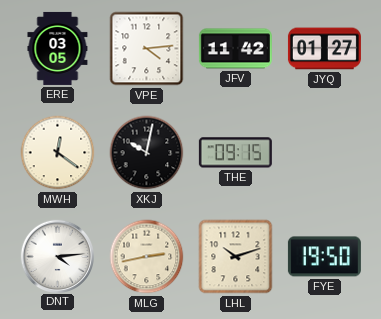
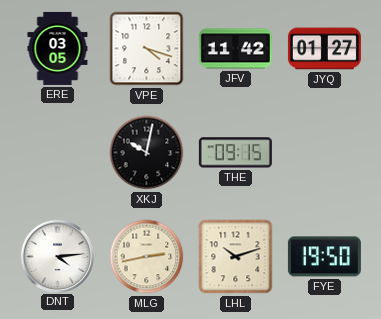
VPE: 4:14 -> 4:18 (147, 49)
MWH: 12:21 -> none (58, 153)
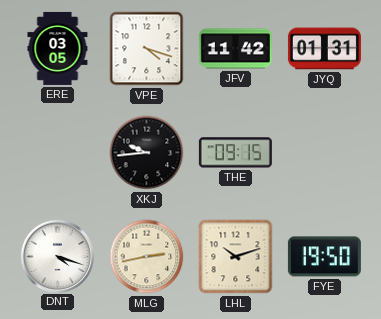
JYQ: 01:27 -> 01:31 (324, 49)
XKJ: 10:02 -> 9:44 (147, 153)
DNT: 4:14 -> 4:18 (57, 256)
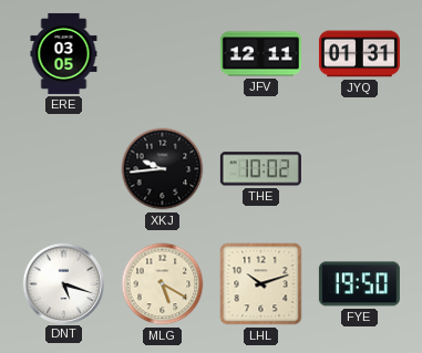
VPE: 4:18 -> none (147, 49)
JFV: 11:42 -> 12:11 (260, 54)
THE: 09:15 -> 10:02 (260, 169)
DNT: 4:18 -> 5:18 (63, 283)
MLG: 2:43 -> 5:20 (163, 284)
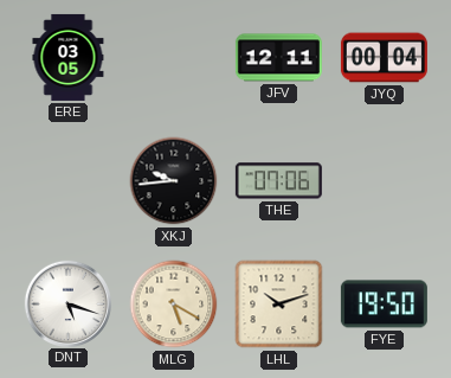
JYQ: 01:31 -> 00:04 (384, 58)
THE: 10:02 -> 07:06 (278, 181)
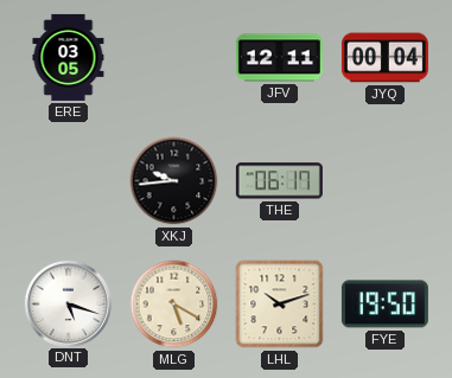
THE: 07:06 -> 06:17 (279, 181)
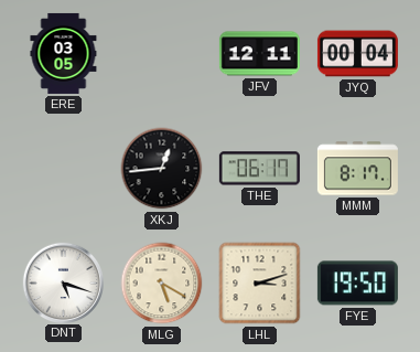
XKJ: 9:44 -> 12:44 (162, 169)
MMM: none -> 8:17 (357, 169)
LHL: 10:12 -> 3:12 (260, 284)
